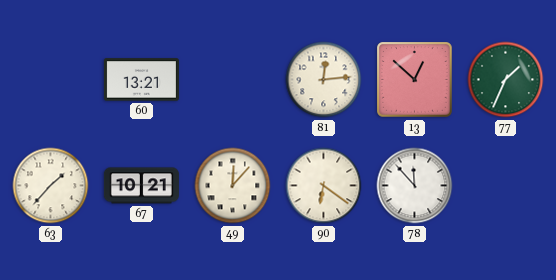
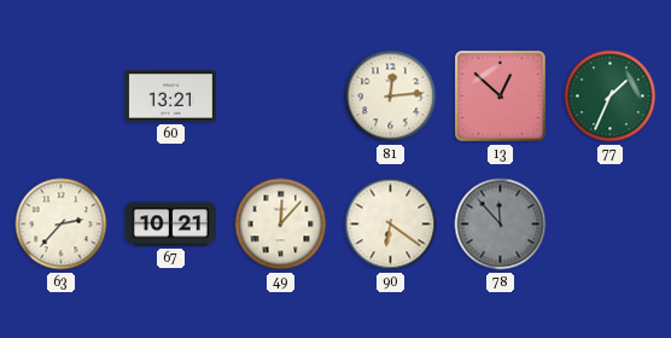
63: 1:37 -> 2:37 (62, 225)
78 dial: white -> grey (501, 225)
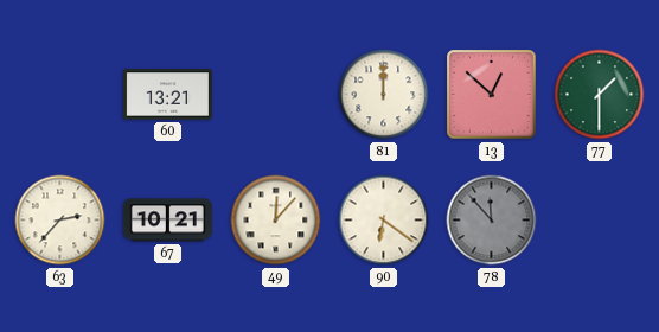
81: 12:14 -> 12:00 (384, 95)
77: 1:34 -> 1:30 (600, 95)
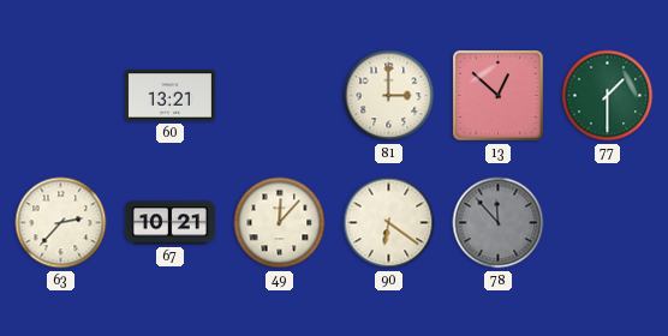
81: 12:00 -> 3:00 (389, 96)
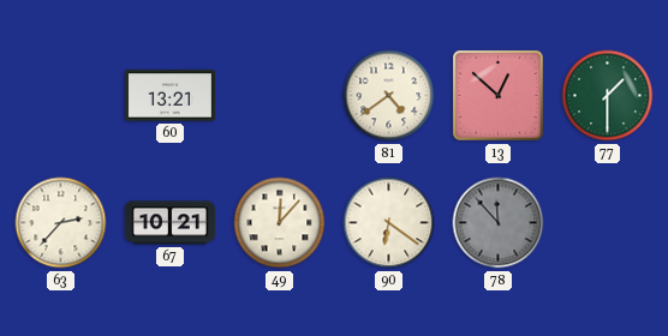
81: 3:00 -> 4:39 (389, 96)
